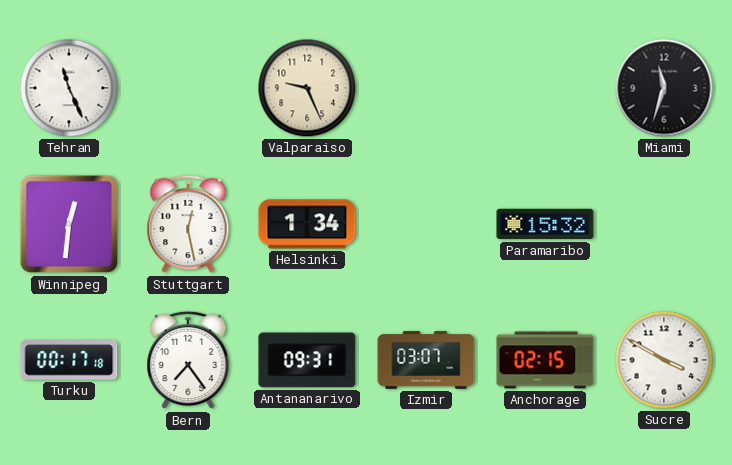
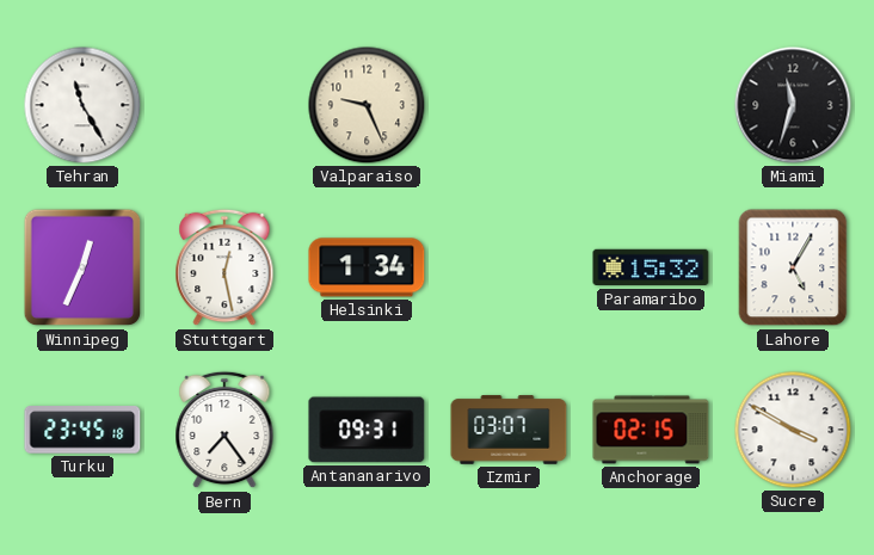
Tehran: 11:26 -> 11:25 (82, 105)
Winnipeg: 12:31 -> 12:34 (82, 267)
Lahore: none -> 5:05 (793, 267)
Turku: 00:17 -> 23:45 (82, 431)
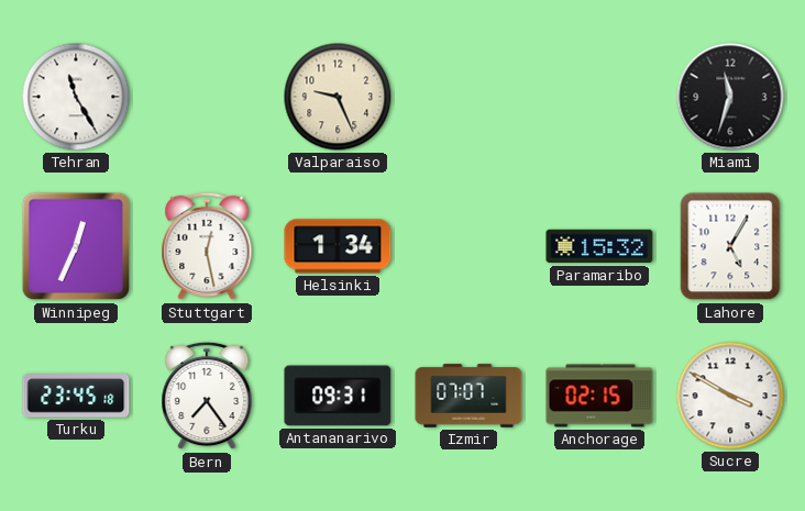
Izmir: 03:07 -> 07:07 (468, 396)
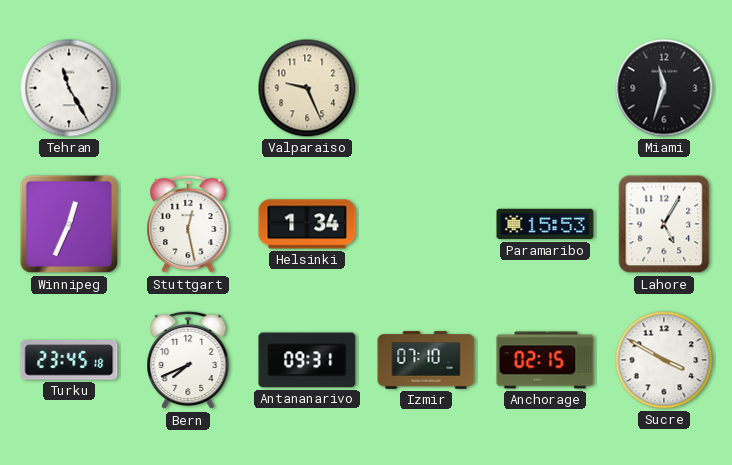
Paramaribo: 15:32 -> 15:53 (545, 224)
Bern: 7:24 -> 7:41 (188, 360)
Izmir: 07:07 -> 07:10 (426, 360)
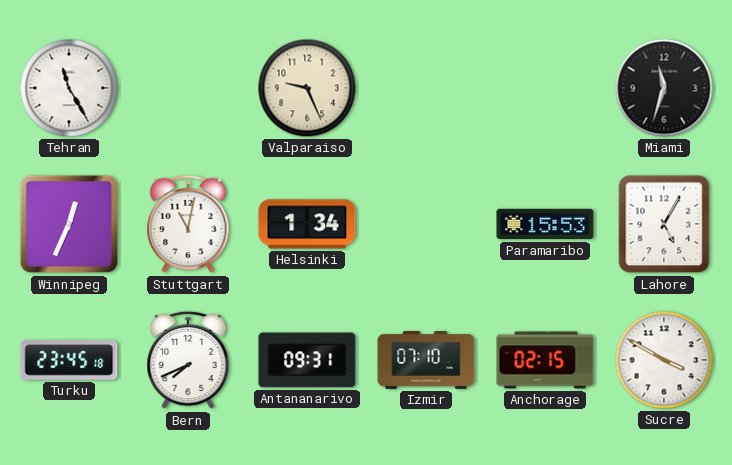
Stuttgart: 12:28 -> 11:02 (188, 224)
